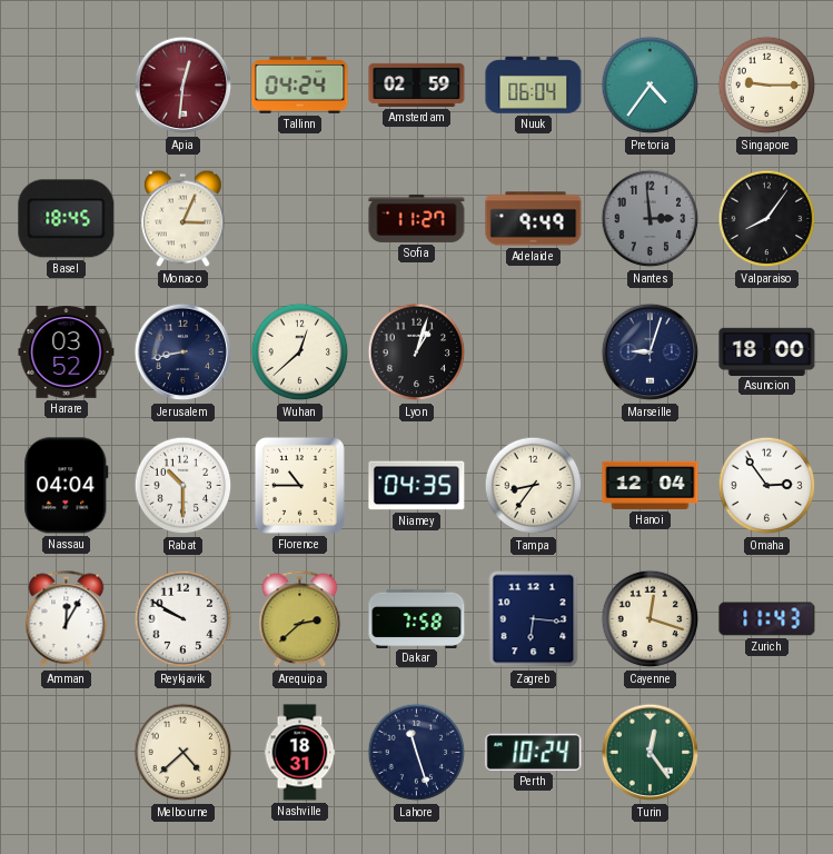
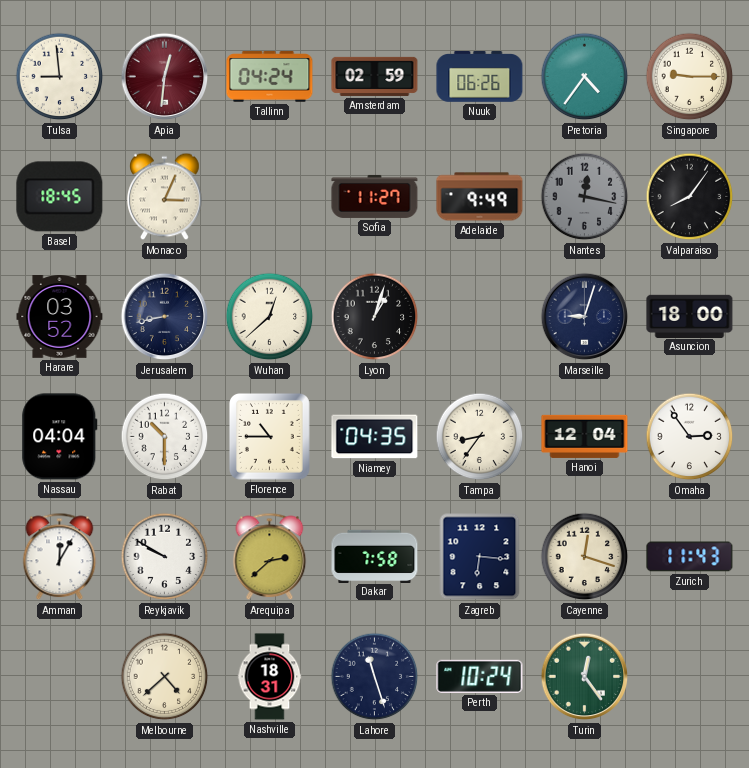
Tulsa: none -> 8:59 (60, 77)
Nuuk: 06:04 -> 06:26 (480, 77)
Nantes: 2:59 -> 12:17 (585, 197)
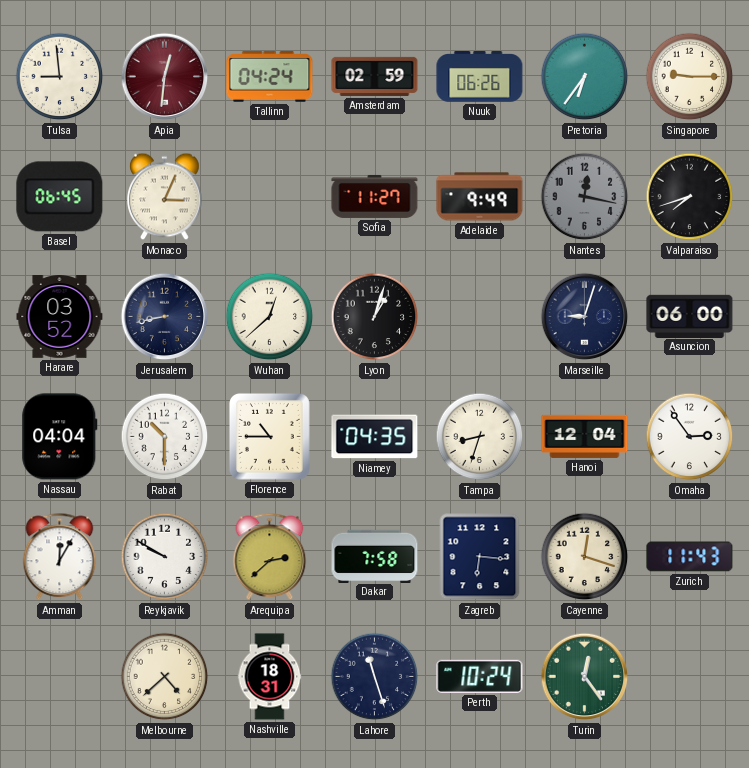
Pretoria: 4:36 -> 6:36 (585, 77)
Basel: 18:45 -> 06:45 (60, 197)
Valparaiso: 8:06 -> 7:42 (690, 197)
Asuncion: 18:00 -> 06:00 (690, 316)
Tampa: 8:36 -> 8:33 (480, 437)
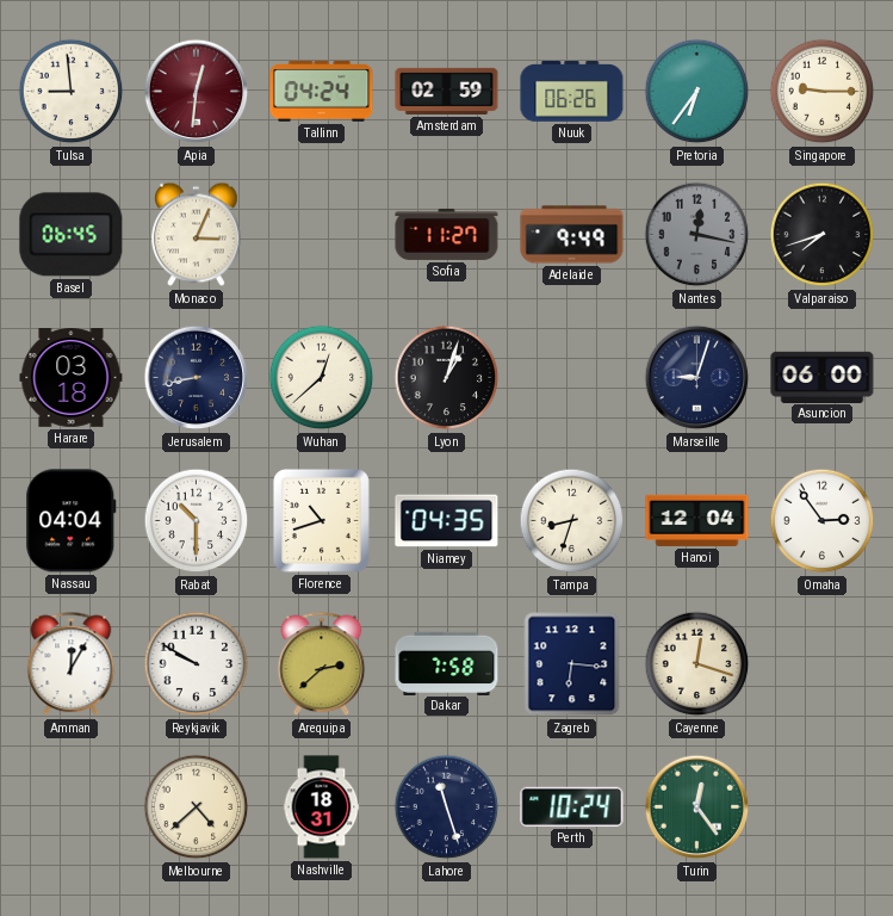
Harare: 03:52 -> 03:18 (72, 378)
Florence: 10:45 -> 10:42 (321, 520)
Zurich: 11:43 -> none (690, 557)
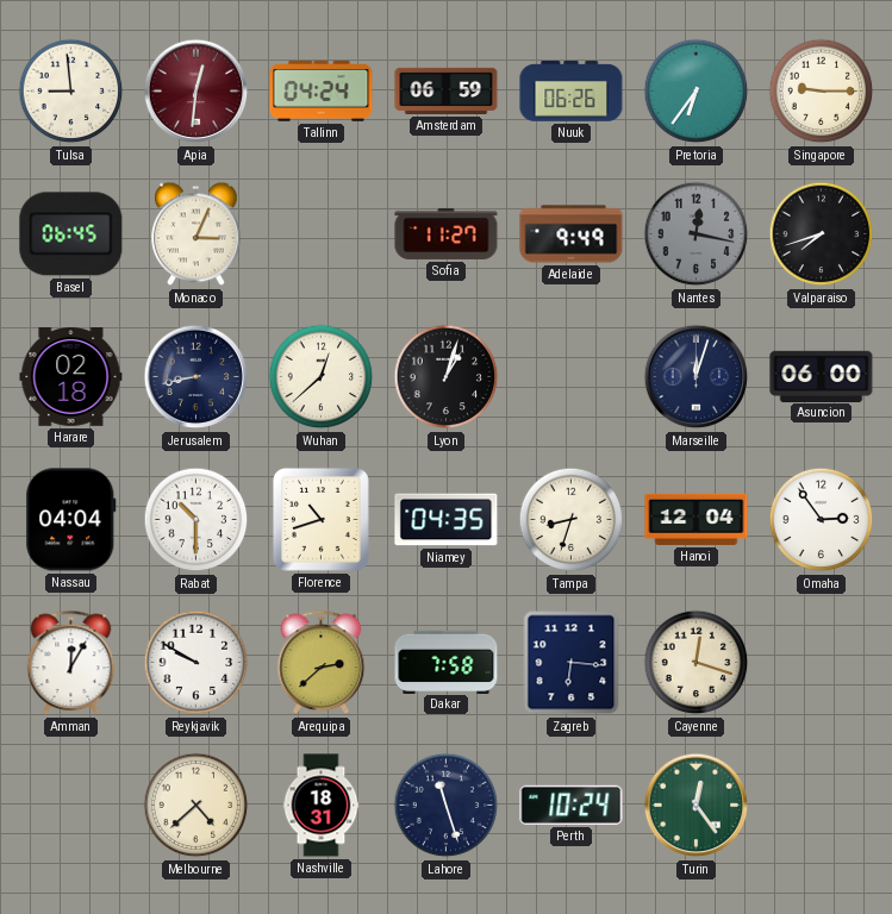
Amsterdam: 02:59 -> 06:59 (447, 90)
Harare: 03:18 -> 02:18 (71, 377)
Marseille: 9:03 -> 12:03 (697, 377)
